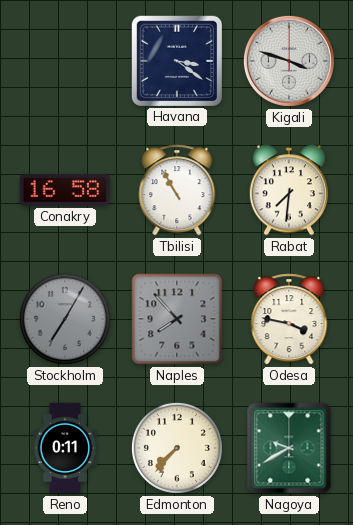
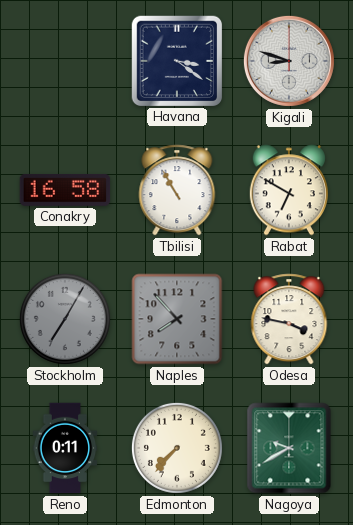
Kigali: 3:48 -> 8:48 (289, 61)
Rabat: 7:31 -> 6:50 (289, 190)
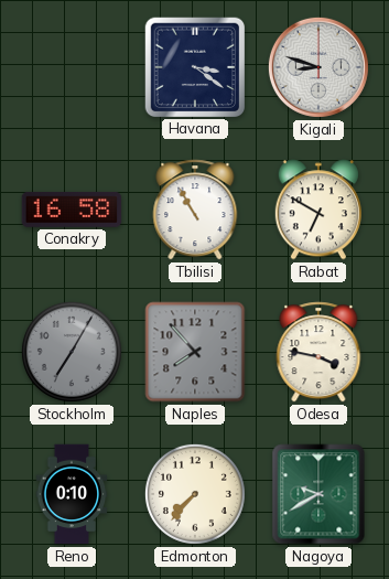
Reno: 0:11 -> 0:10 (72, 494)
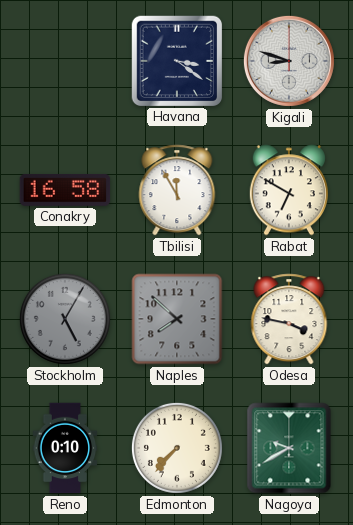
Tbilisi: 10:55 -> 11:55 (177, 190)
Stockholm: 7:05 -> 5:05 (65, 319)
Naples: 7:53 -> 7:52 (177, 319)
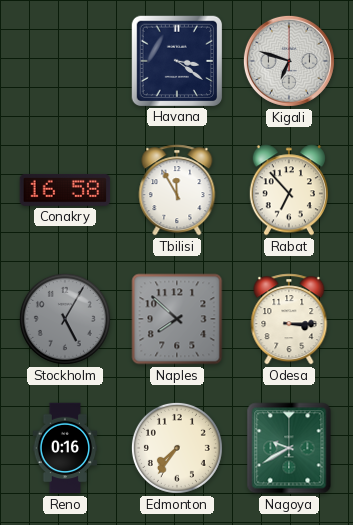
Kigali: 8:48 -> 6:48 (289, 61)
Rabat: 6:50 -> 6:53 (289, 190)
Odesa: 3:47 -> 3:15 (289, 319)
Reno: 0:10 -> 0:16 (65, 448)
Edmonton: 7:37 -> 7:36 (177, 448)
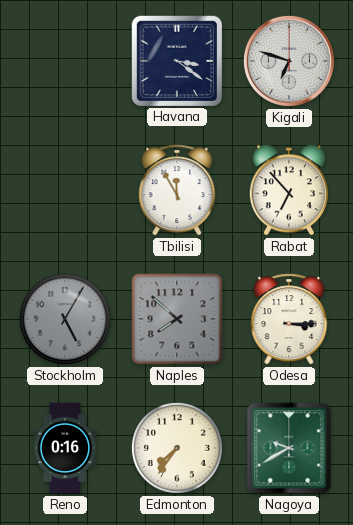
Conakry: 16:58 -> none (65, 190)
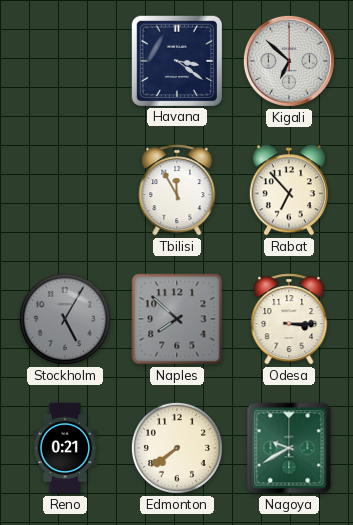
Kigali: 6:48 -> 6:52 (289, 61)
Reno: 0:16 -> 0:21 (65, 448)
Edmonton: 7:36 -> 7:39 (177, 448)
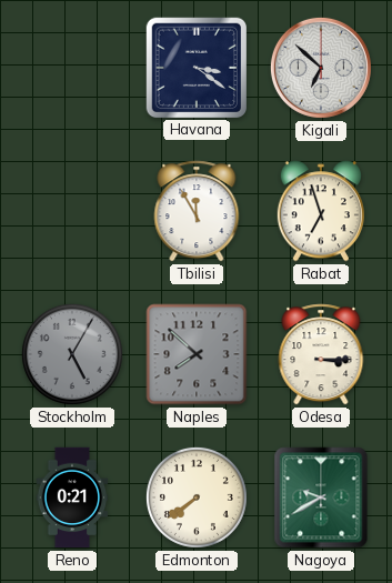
Rabat: 6:53 -> 6:57 (321, 211)
